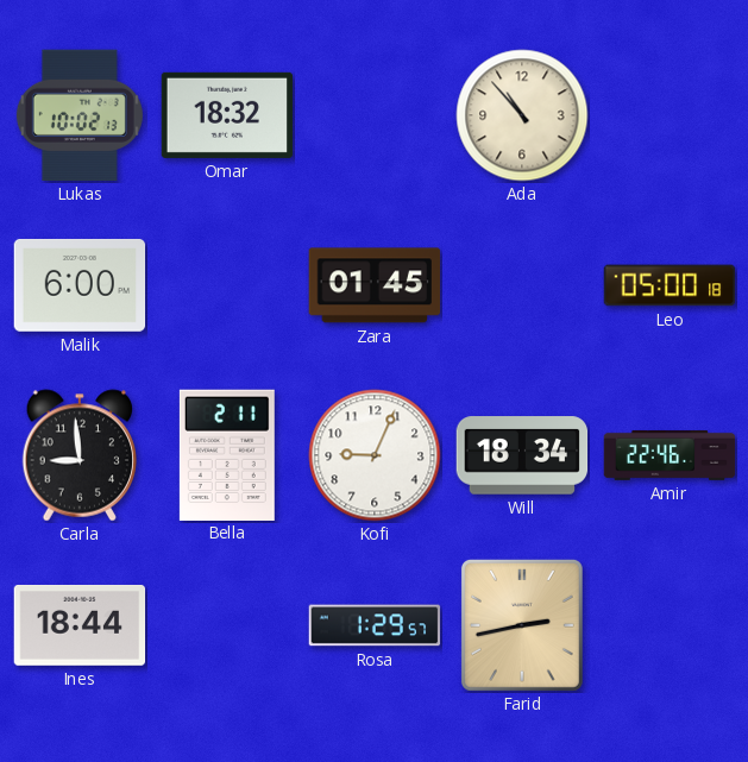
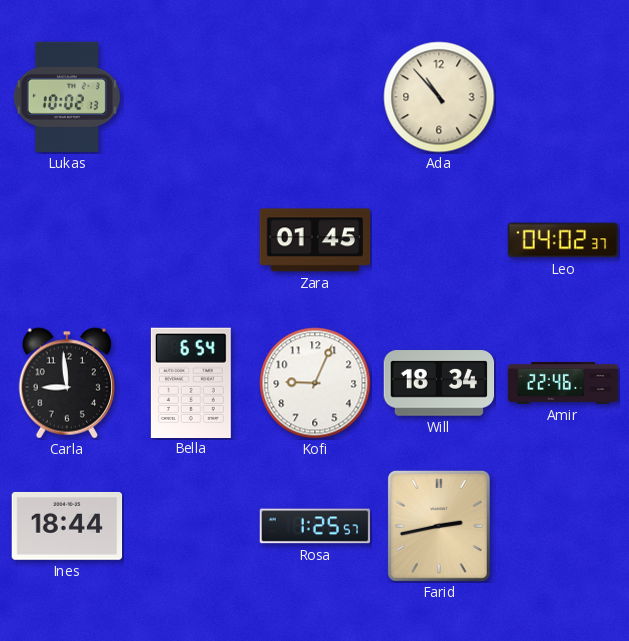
Omar: 18:32 -> none (227, 115)
Malik: 6:00 -> none (80, 285)
Leo: 05:00 -> 04:02 (563, 240)
Bella: 2:11 -> 6:54 (191, 382)
Rosa: 1:29 -> 1:25 (315, 526)
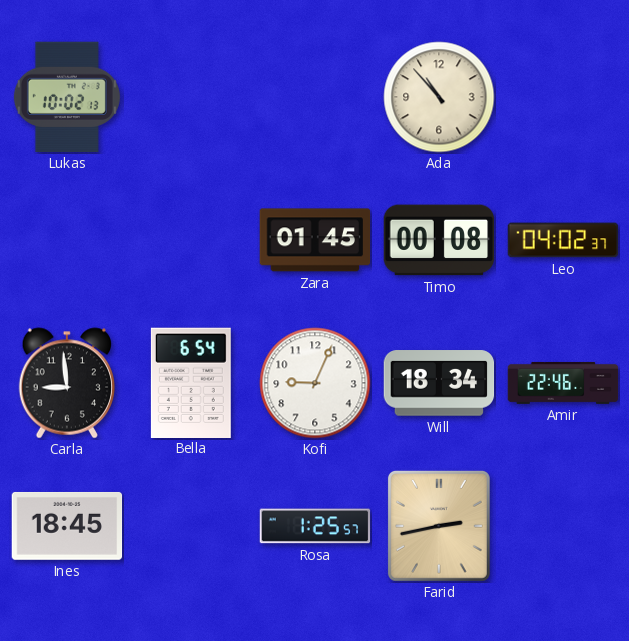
Timo: none -> 00:08 (439, 240)
Ines: 18:44 -> 18:45 (67, 526)
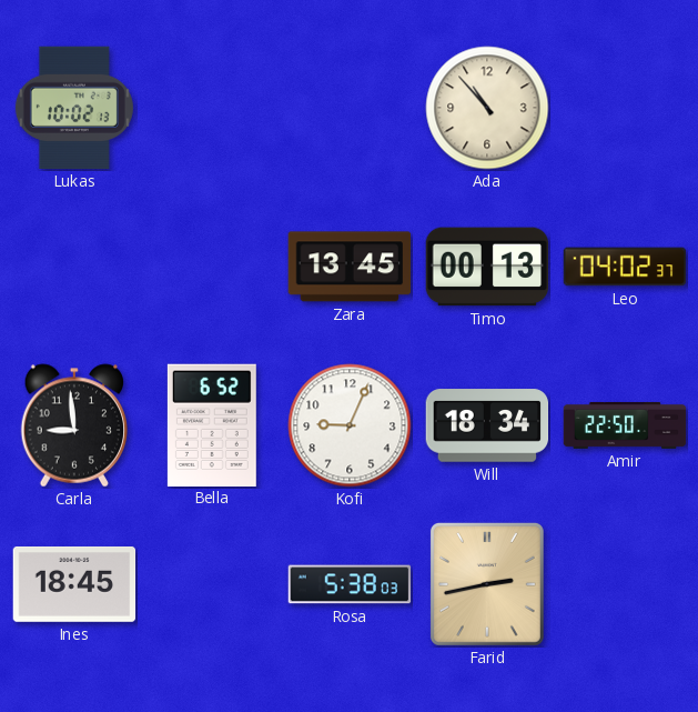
Zara: 01:45 -> 13:45 (350, 267)
Timo: 00:08 -> 00:13 (487, 267)
Bella: 6:54 -> 6:52 (212, 424)
Amir: 22:46 -> 22:50 (625, 425)
Rosa: 1:25 -> 5:38 (350, 584)
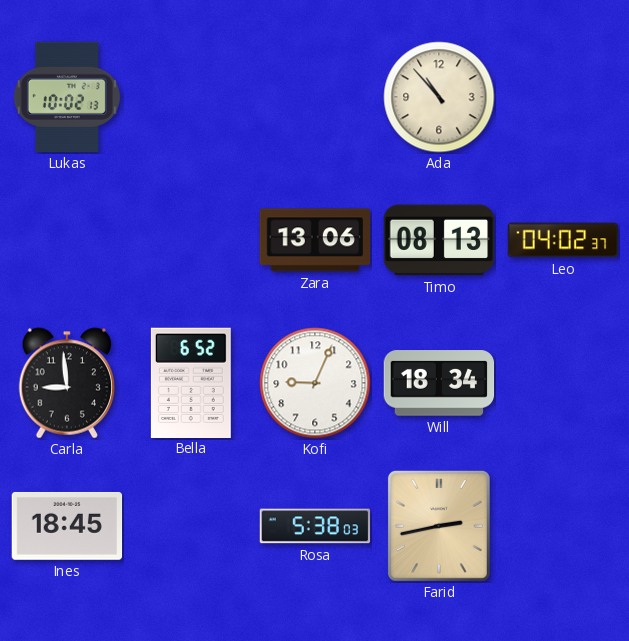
Zara: 13:45 -> 13:06 (315, 240)
Timo: 00:13 -> 08:13 (439, 240)
Amir: 22:50 -> none (625, 425)
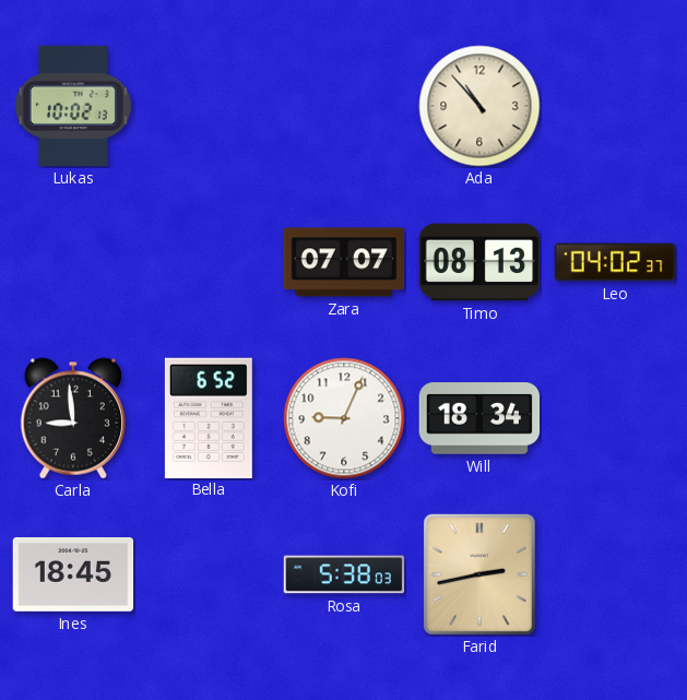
Zara: 13:06 -> 07:07 (344, 262)
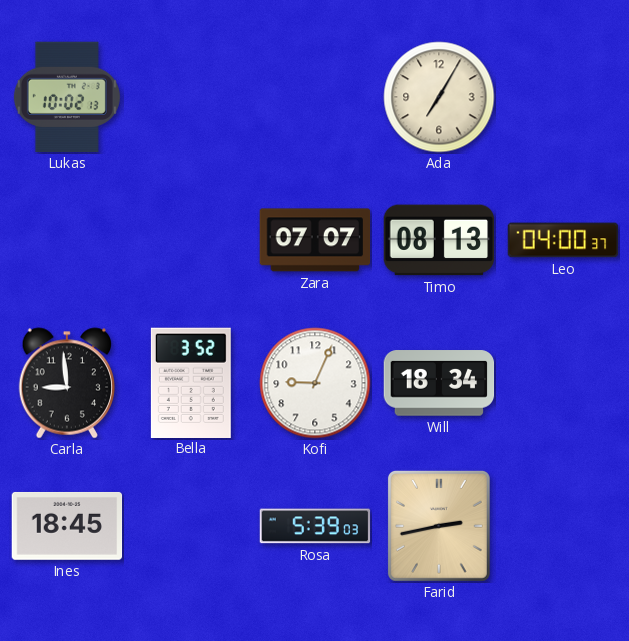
Ada: 10:53 -> 7:05 (439, 97)
Leo: 04:02 -> 04:00 (563, 240)
Bella: 6:52 -> 3:52 (191, 382)
Rosa: 5:38 -> 5:39 (315, 526)
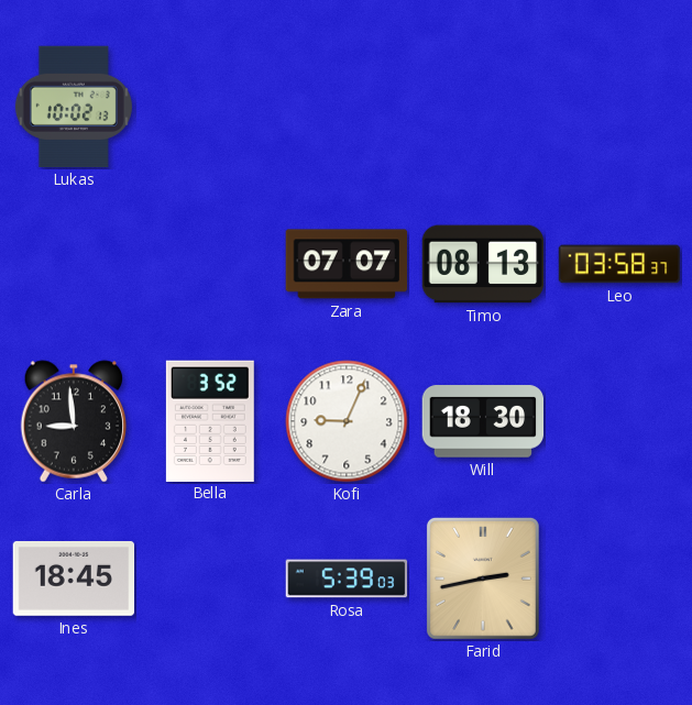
Ada: 7:05 -> none (439, 97)
Leo: 04:00 -> 03:58 (619, 264)
Will: 18:34 -> 18:30 (483, 421)
